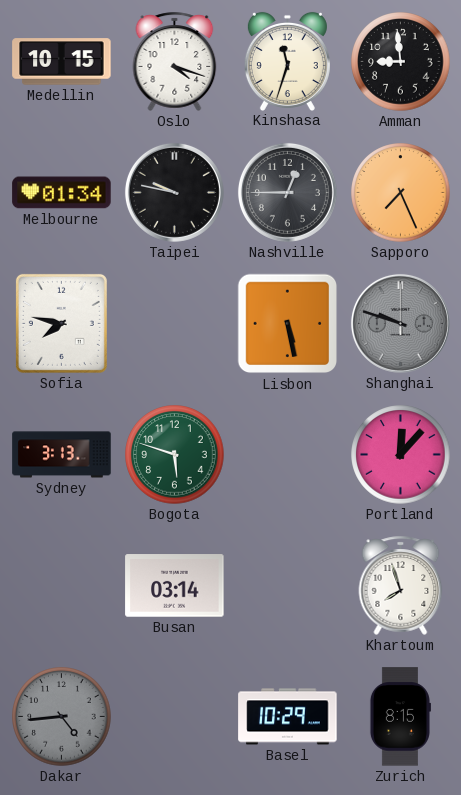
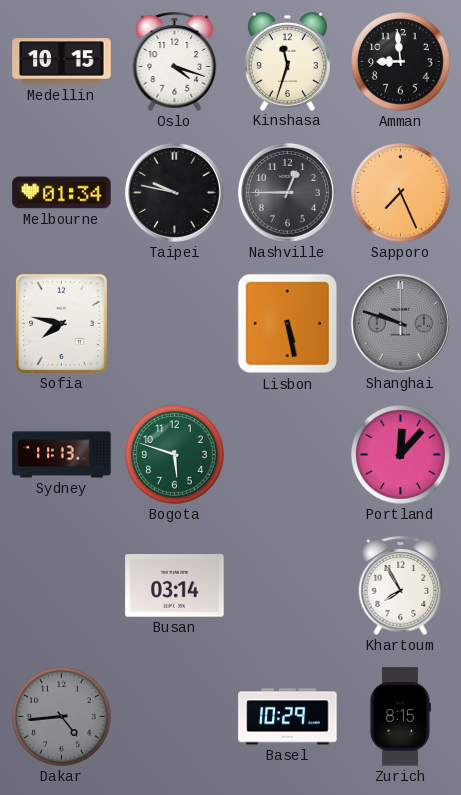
Sydney: 3:13 -> 11:13 (62, 455)
Khartoum: 7:57 -> 7:55 (401, 585)
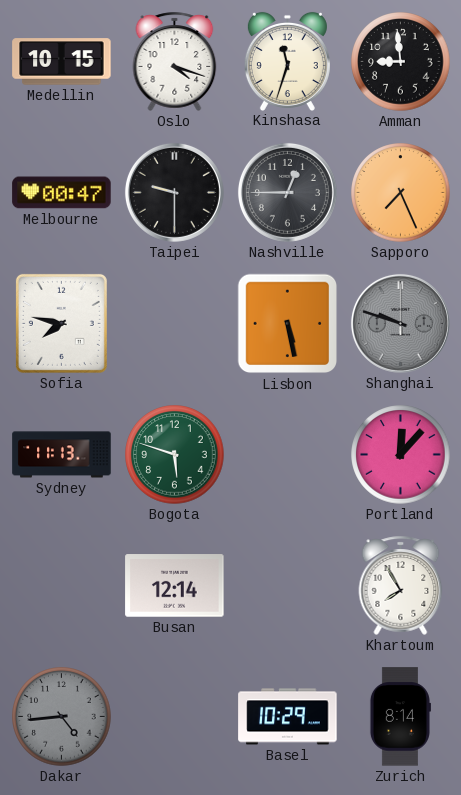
Melbourne: 01:34 -> 00:47 (62, 193)
Taipei: 9:47 -> 9:30 (174, 192)
Busan: 03:14 -> 12:14 (175, 586)
Zurich: 8:15 -> 8:14 (400, 717)
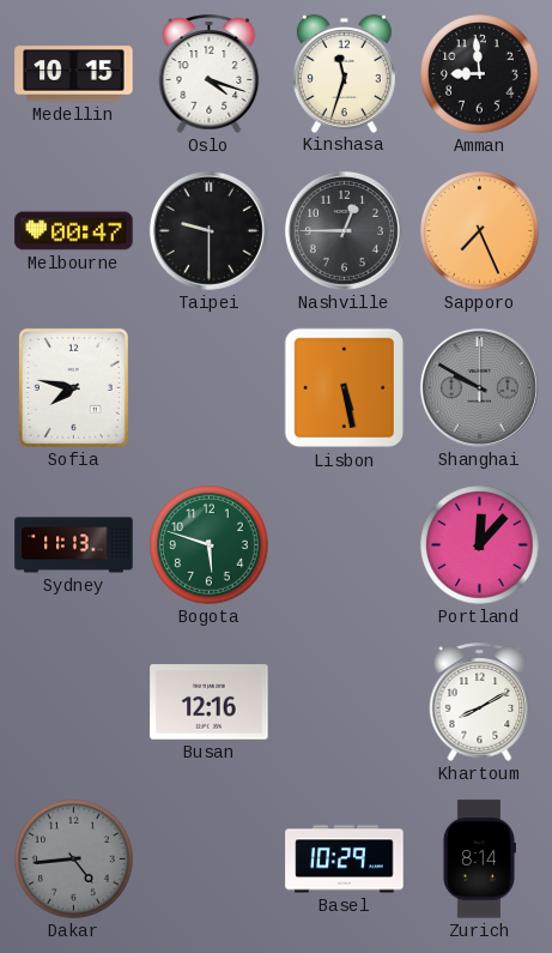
Shanghai: 9:48 -> 9:50 (479, 387)
Busan: 12:14 -> 12:16 (210, 702)
Khartoum: 7:55 -> 8:10 (480, 701)
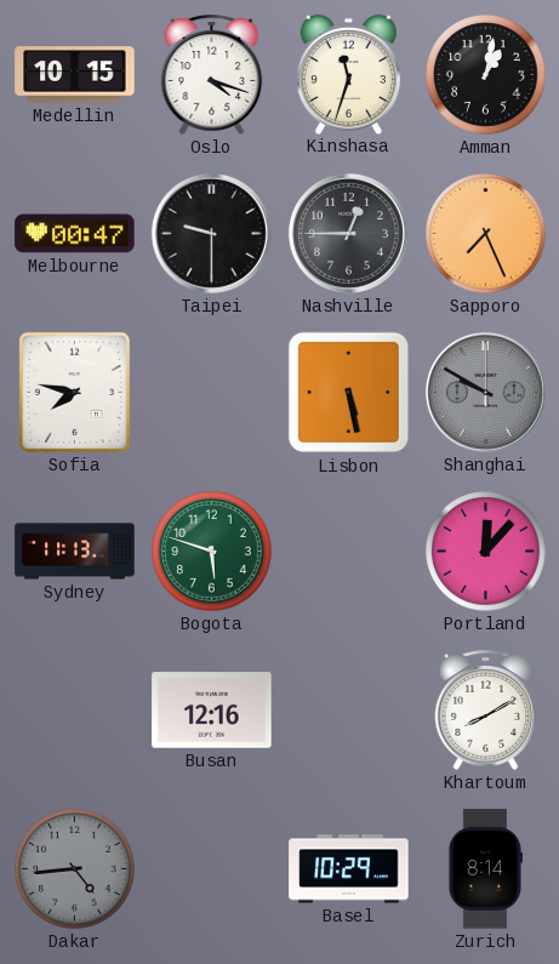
Amman: 8:59 -> 1:02 (486, 75)
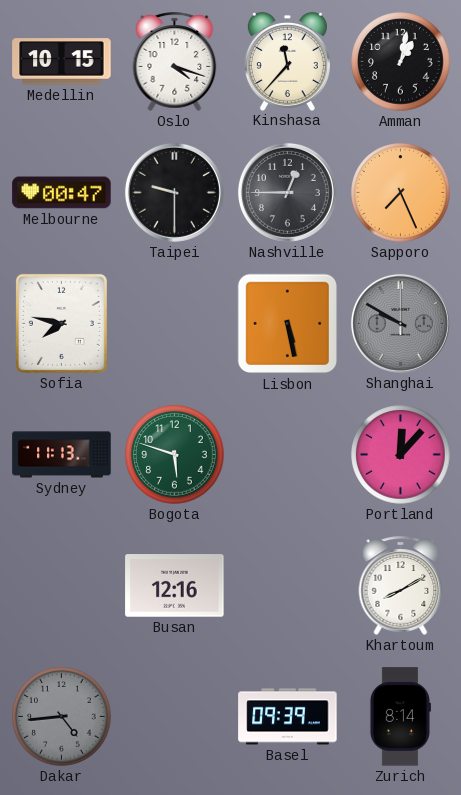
Kinshasa: 11:33 -> 11:37 (287, 61)
Basel: 10:29 -> 09:39 (288, 717)
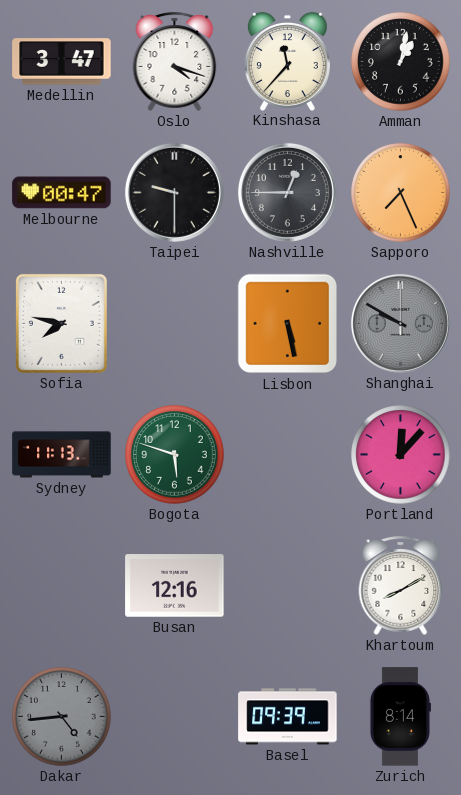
Medellin: 10:15 -> 3:47 (62, 62)
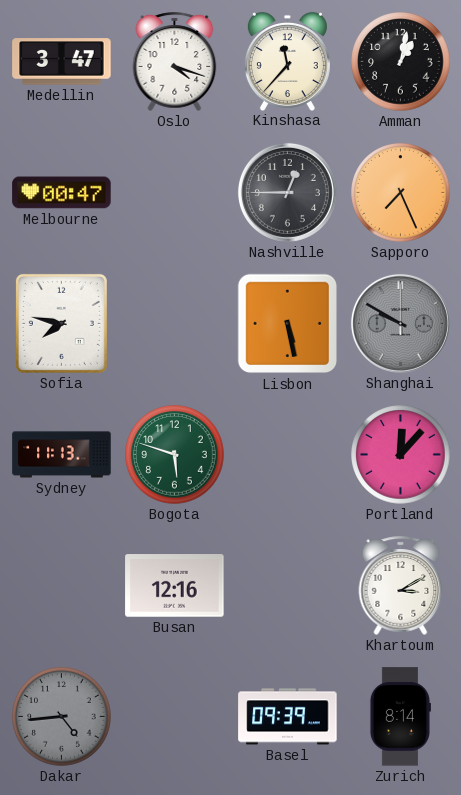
Taipei: 9:30 -> none (174, 192)
Khartoum: 8:10 -> 3:10 (401, 585)
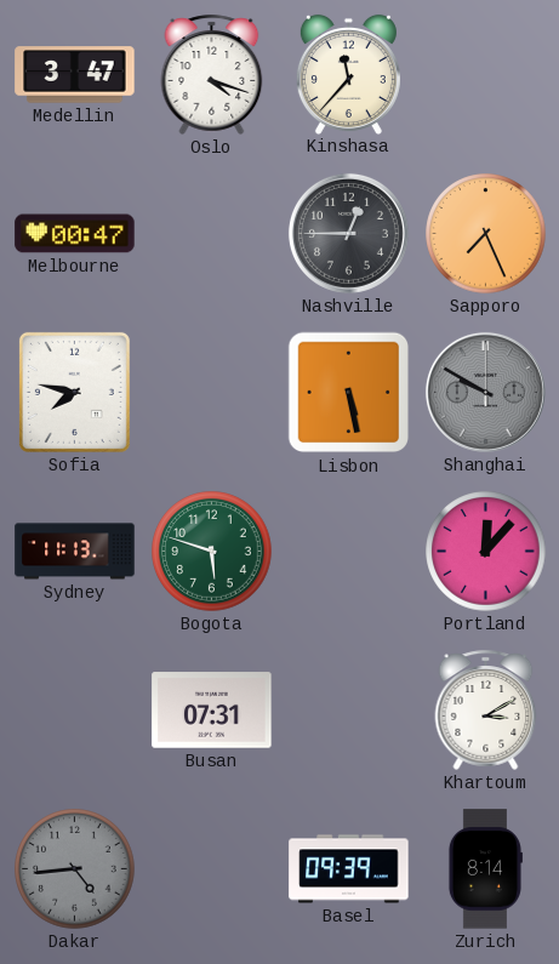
Amman: 1:02 -> none (401, 62)
Busan: 12:16 -> 07:31 (212, 711)
